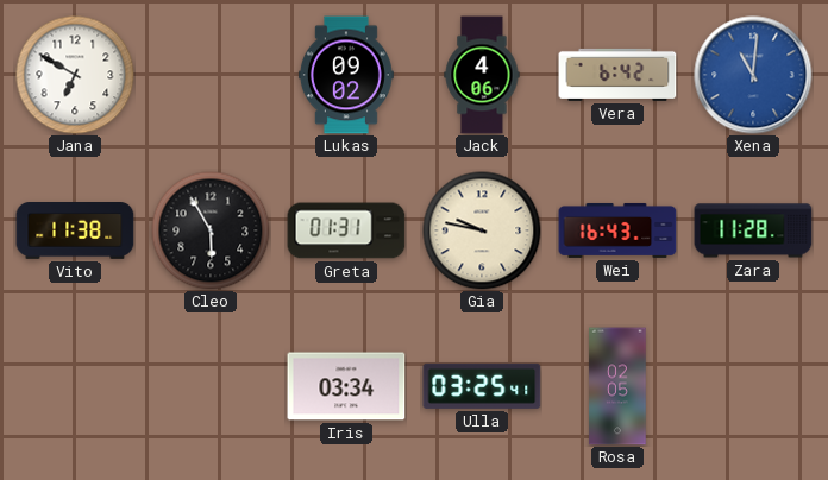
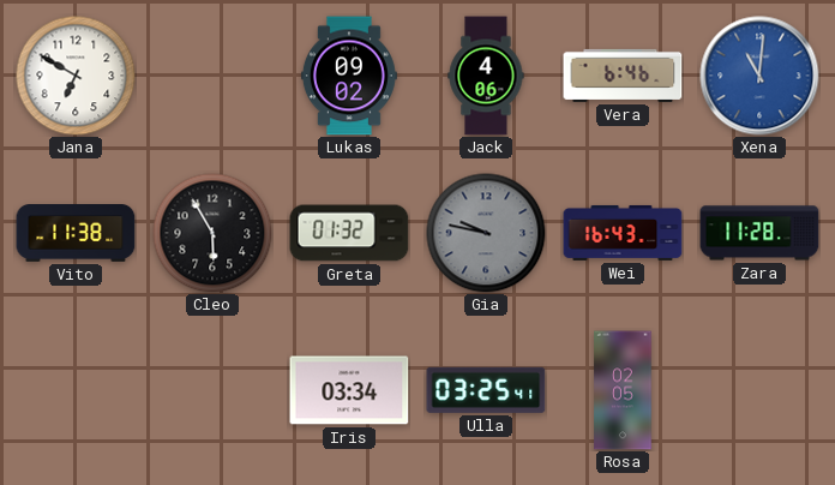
Vera: 6:42 -> 6:46 (623, 76)
Greta: 01:31 -> 01:32 (349, 233)
Gia dial: cream -> grey (486, 233)
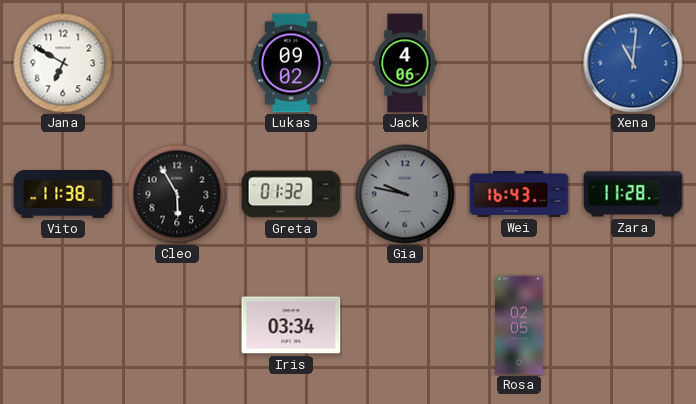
Vera: 6:46 -> none (623, 76)
Ulla: 03:25 -> none (486, 390)
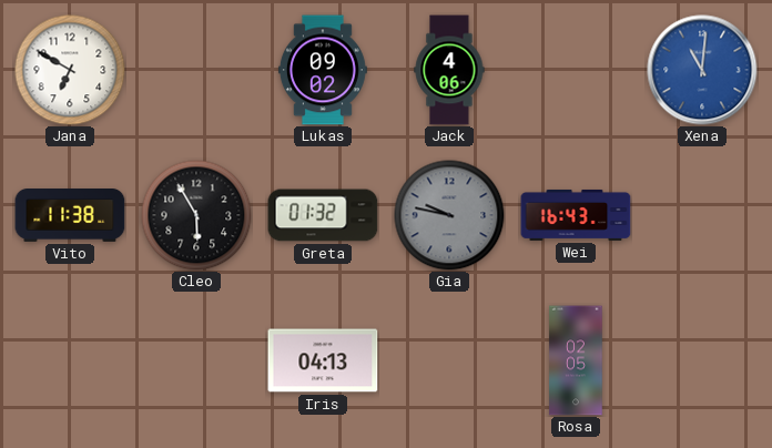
Zara: 11:28 -> none (633, 194)
Iris: 03:34 -> 04:13 (323, 360)
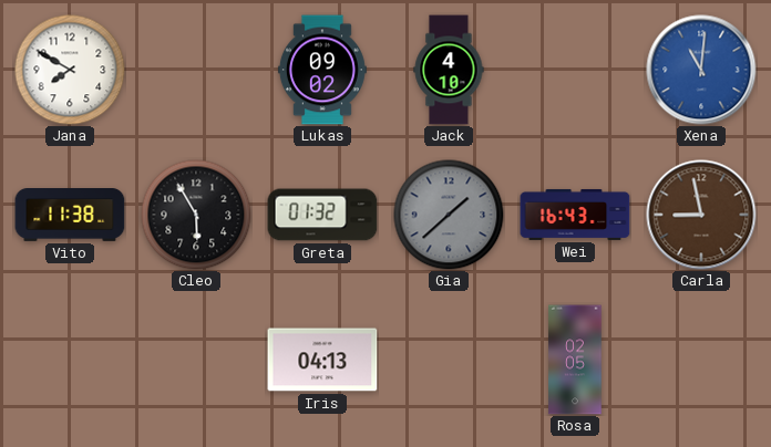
Jana: 6:50 -> 7:50 (70, 70)
Jack: 4:06 -> 4:10 (449, 70)
Gia: 9:47 -> 1:38 (449, 215)
Carla: none -> 8:58 (701, 215)
